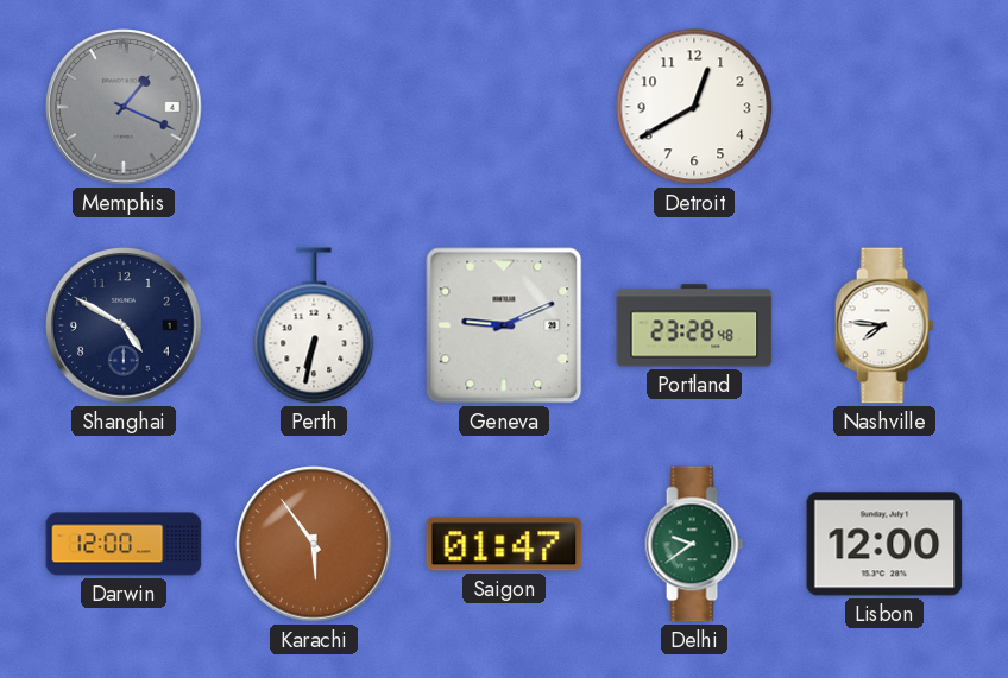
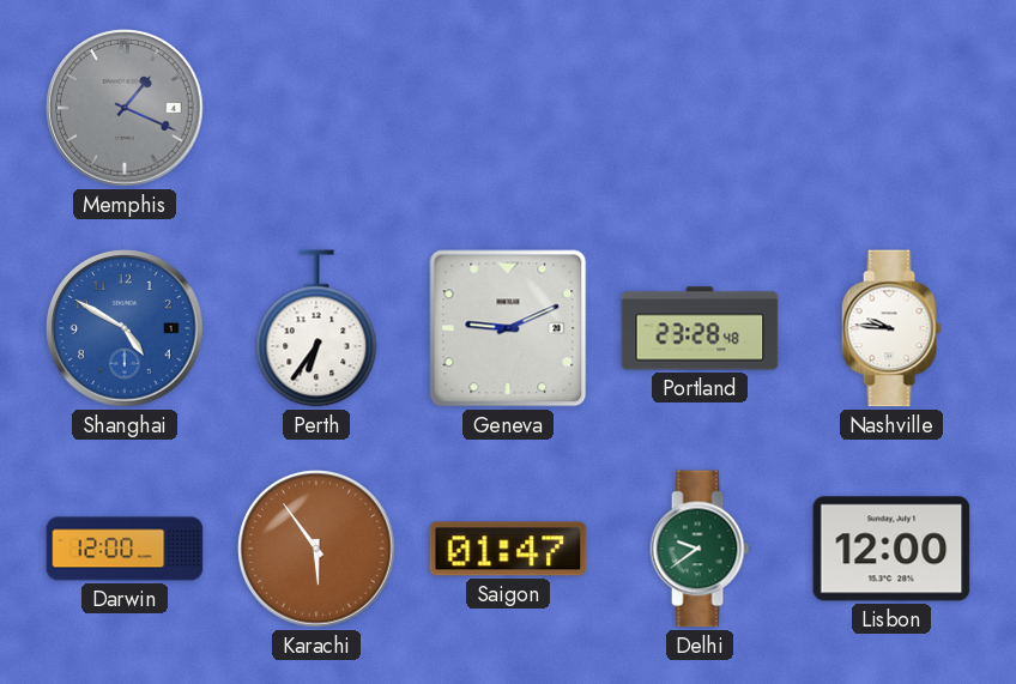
Detroit: 12:40 -> none (694, 107)
Shanghai dial: navy -> blue (125, 328)
Perth: 6:32 -> 6:36 (316, 328)
Nashville: 7:46 -> 9:46 (891, 328)
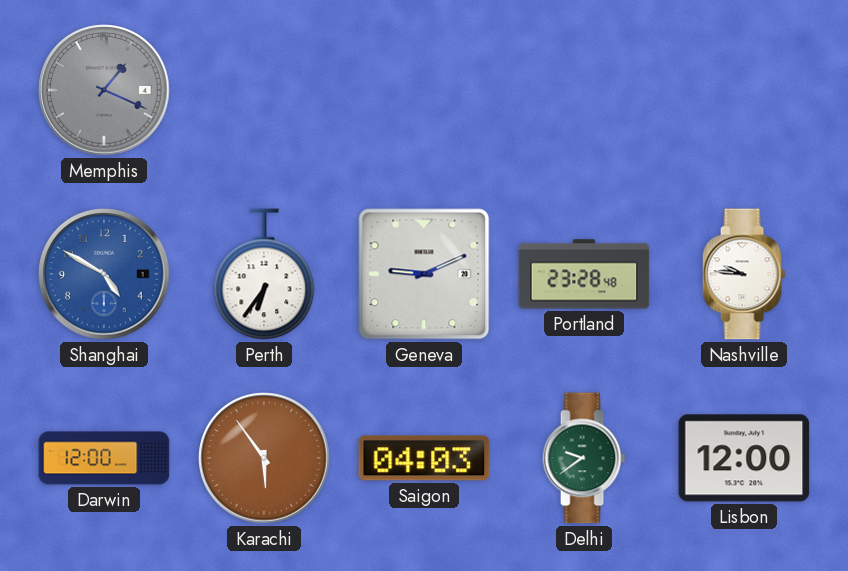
Saigon: 01:47 -> 04:03 (424, 458)
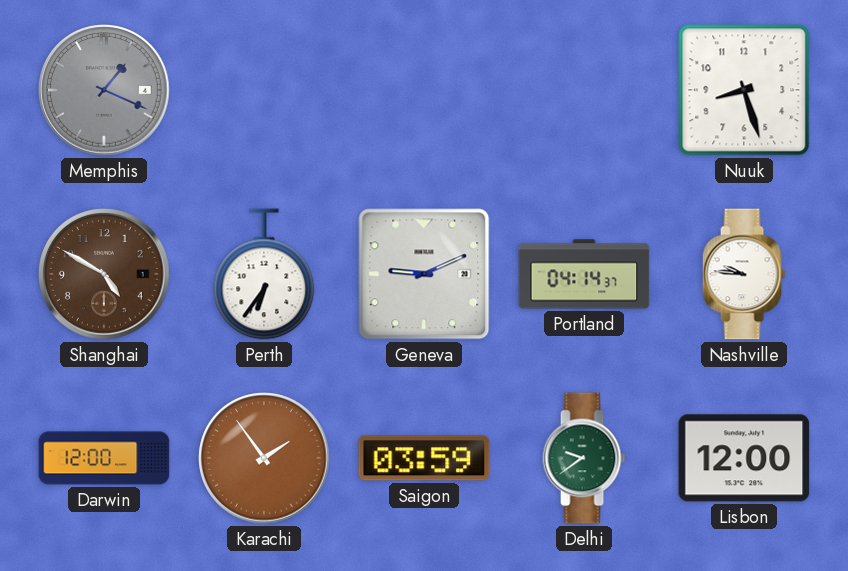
Nuuk: none -> 8:27 (744, 90)
Shanghai dial: blue -> brown (104, 274)
Portland: 23:28 -> 04:14 (584, 274)
Karachi: 5:54 -> 1:54 (264, 458)
Saigon: 04:03 -> 03:59 (424, 458)
